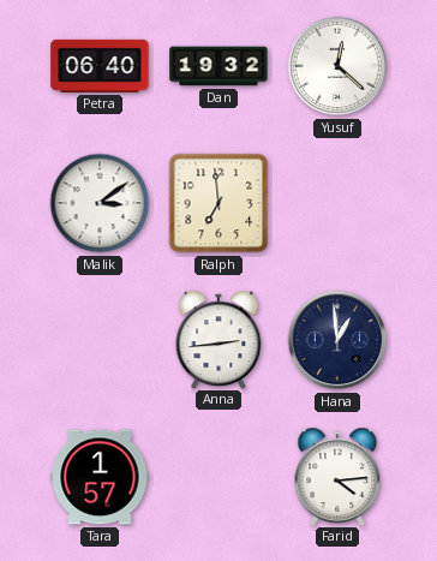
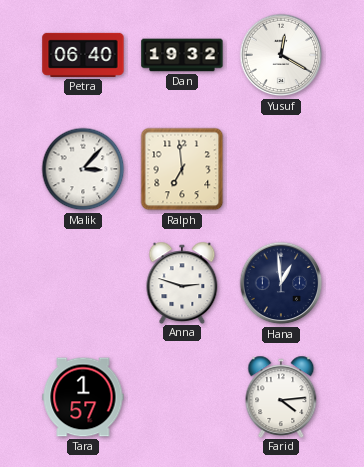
Yusuf: 12:22 -> 12:20 (281, 55)
Malik: 3:09 -> 3:07 (83, 169)
Anna: 2:44 -> 2:48 (182, 282)
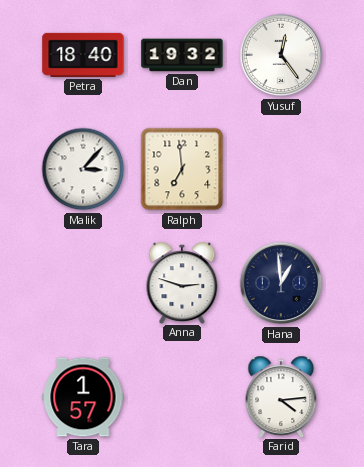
Petra: 06:40 -> 18:40 (83, 55)
Yusuf: 12:20 -> 12:24 (281, 55)
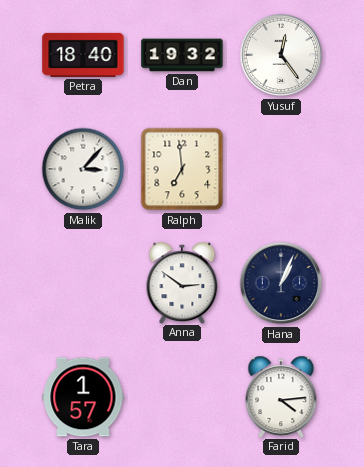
Anna: 2:48 -> 2:51 (182, 282)
Hana: 12:59 -> 1:04 (281, 283)
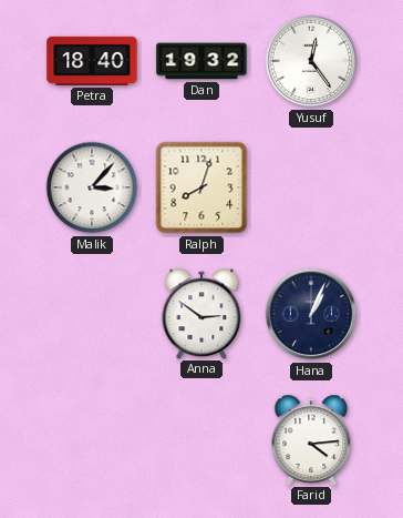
Ralph: 6:59 -> 8:03 (201, 187)
Tara: 1:57 -> none (83, 397)
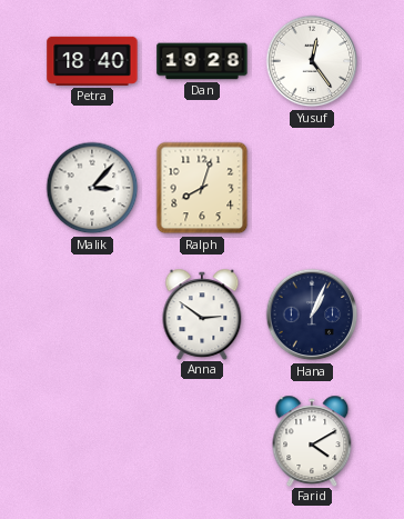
Dan: 19:32 -> 19:28 (202, 61)
Farid: 4:14 -> 4:10 (312, 440)
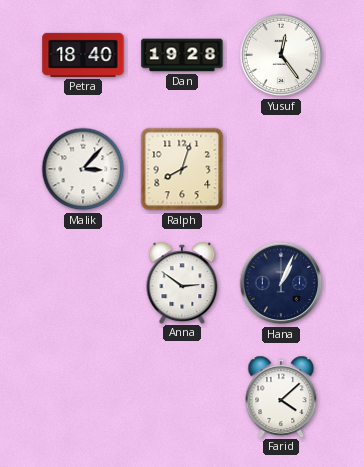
Farid: 4:10 -> 4:08 (281, 396)
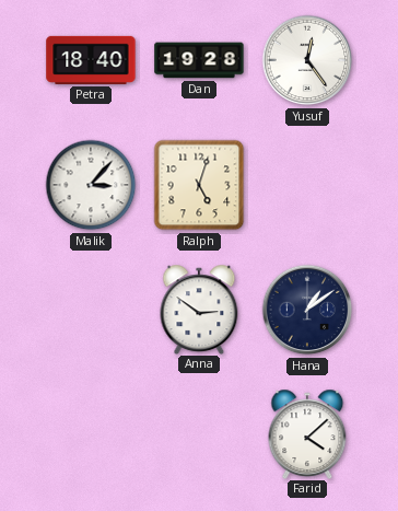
Ralph: 8:03 -> 5:03 (199, 185)
Hana: 1:04 -> 1:09 (307, 310)
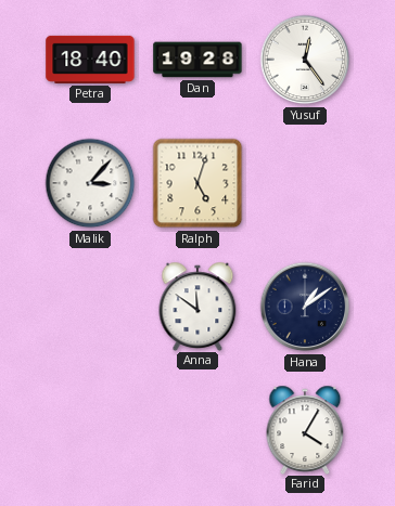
Anna: 2:51 -> 11:51 (197, 306)
Farid: 4:08 -> 4:05 (305, 429)
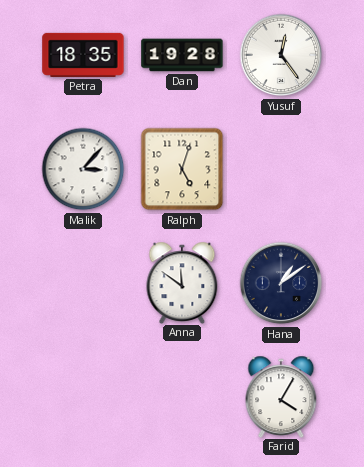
Petra: 18:40 -> 18:35 (83, 55)
